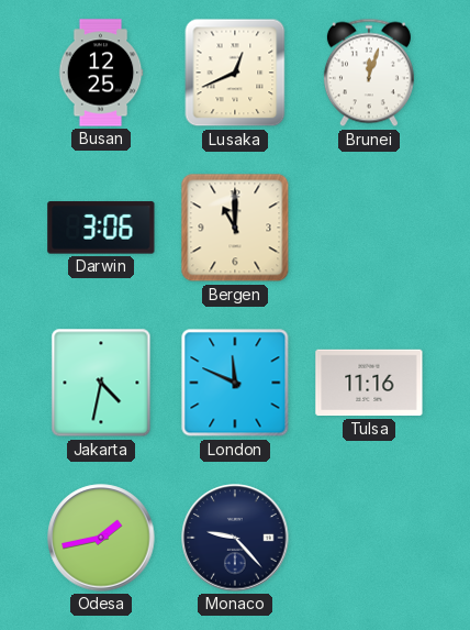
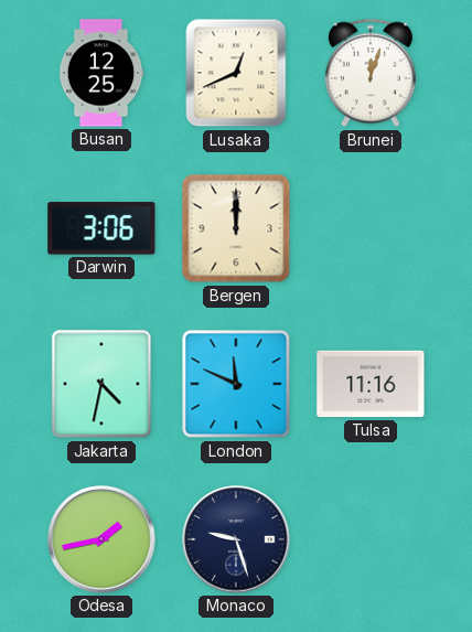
Bergen: 11:00 -> 12:00 (236, 228)
Monaco: 9:23 -> 9:27 (236, 539)
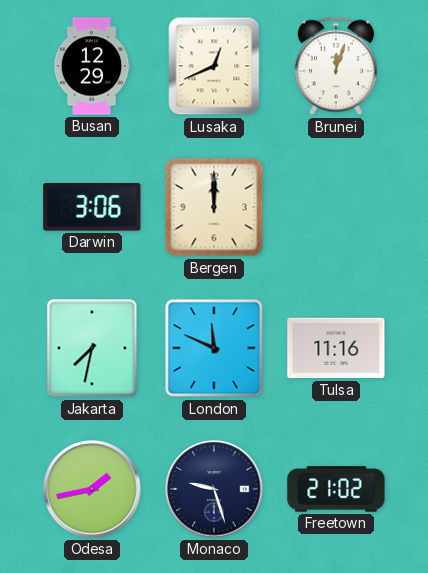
Busan: 12:25 -> 12:29 (92, 66)
Jakarta: 4:32 -> 7:32 (92, 348)
Freetown: none -> 21:02 (336, 489)
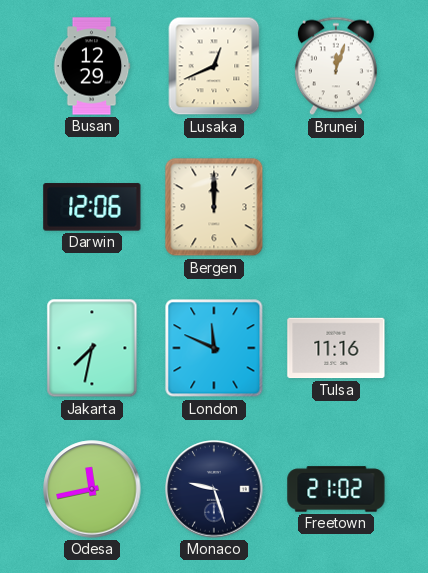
Darwin: 3:06 -> 12:06 (92, 207)
Odesa: 1:43 -> 11:43 (92, 489)
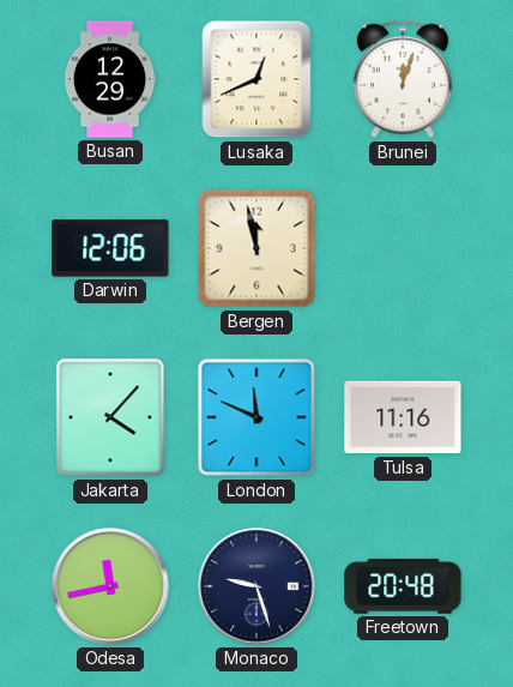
Bergen: 12:00 -> 11:58 (256, 248)
Jakarta: 7:32 -> 4:07 (110, 417)
Freetown: 21:02 -> 20:48 (403, 586)
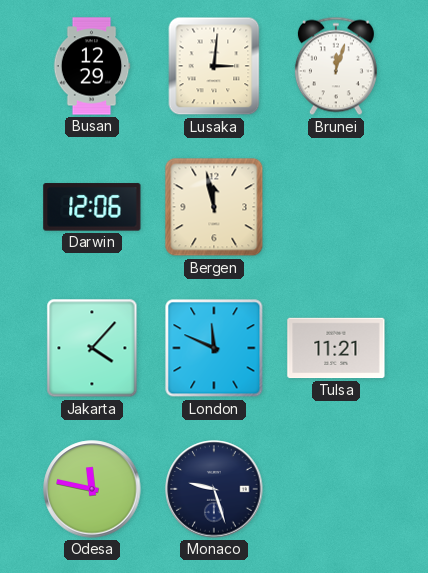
Lusaka: 12:41 -> 3:01 (214, 66)
Tulsa: 11:16 -> 11:21 (336, 348)
Odesa: 11:43 -> 11:47 (92, 489)
Freetown: 20:48 -> none (403, 586)
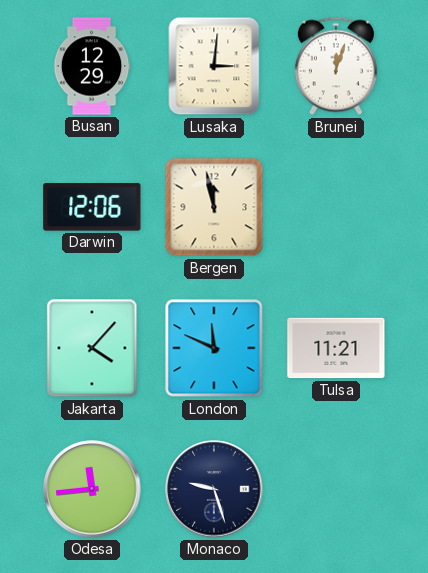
Odesa: 11:47 -> 11:44 (92, 489)
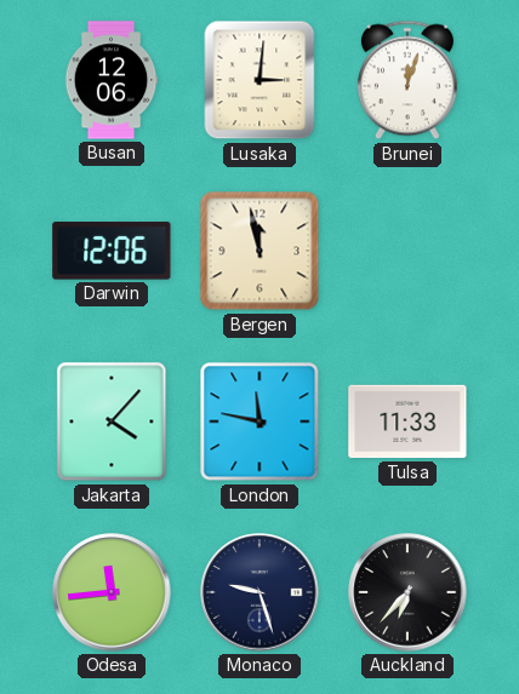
Busan: 12:29 -> 12:06 (112, 80)
London: 11:49 -> 11:47 (259, 421)
Tulsa: 11:21 -> 11:33 (407, 421)
Auckland: none -> 6:37 (407, 592)
